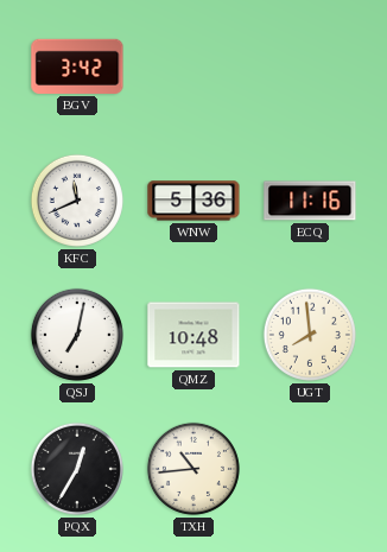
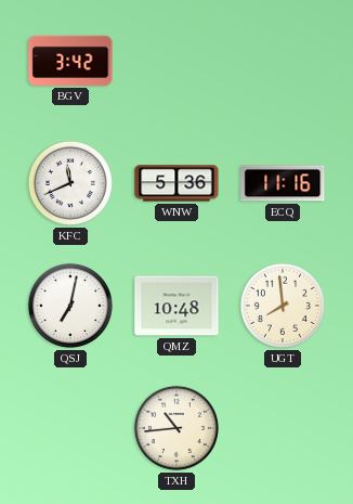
PQX: 12:35 -> none (77, 469)
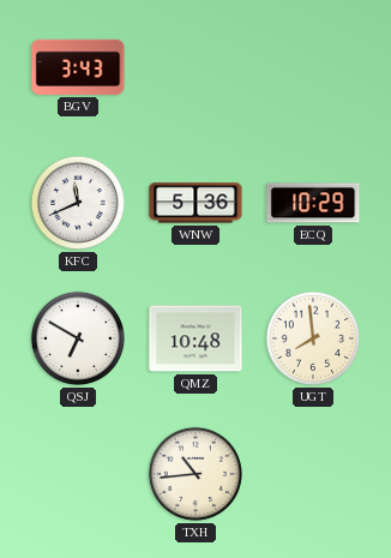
BGV: 3:42 -> 3:43 (78, 67)
ECQ: 11:16 -> 10:29 (313, 203)
QSJ: 7:02 -> 6:50 (78, 338)
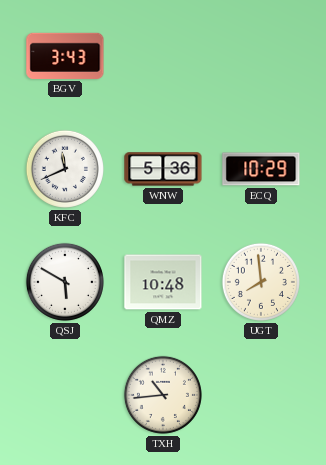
QSJ: 6:50 -> 5:50 (65, 282)
